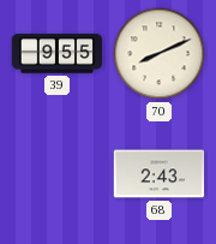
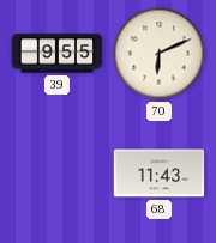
70: 8:11 -> 6:11 (160, 54)
68: 2:43 -> 11:43 (160, 174)
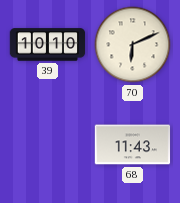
39: 9:55 -> 10:10 (48, 45)
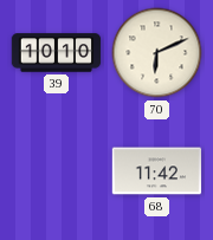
68: 11:43 -> 11:42 (157, 171)
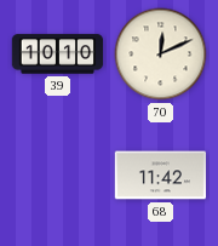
70: 6:11 -> 12:11 (161, 55)
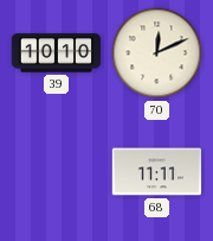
68: 11:42 -> 11:11 (157, 172)
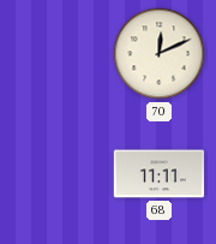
39: 10:10 -> none (57, 53)
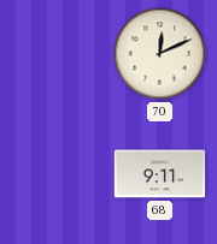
68: 11:11 -> 9:11 (160, 174)
